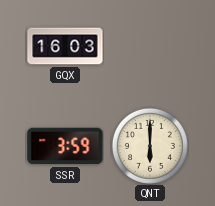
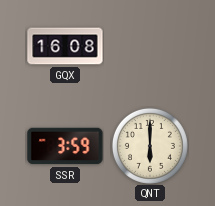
GQX: 16:03 -> 16:08 (65, 46)
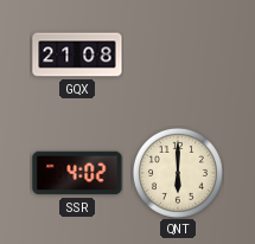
GQX: 16:08 -> 21:08 (77, 54)
SSR: 3:59 -> 4:02 (77, 173)
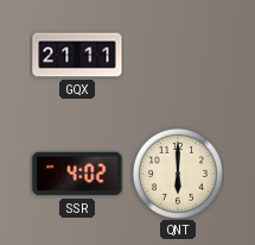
GQX: 21:08 -> 21:11 (77, 55)
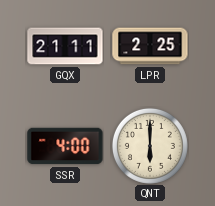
LPR: none -> 2:25 (150, 46)
SSR: 4:02 -> 4:00 (65, 146)
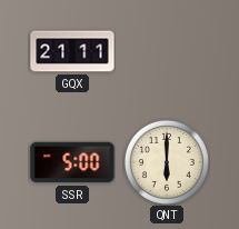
LPR: 2:25 -> none (150, 46)
SSR: 4:00 -> 5:00 (72, 162)
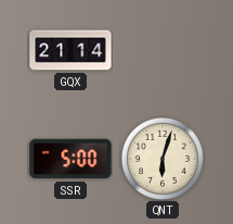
GQX: 21:11 -> 21:14 (70, 50)
QNT: 6:00 -> 6:03 (163, 159)
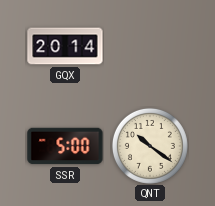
GQX: 21:14 -> 20:14 (65, 46)
QNT: 6:03 -> 10:21 (150, 146)
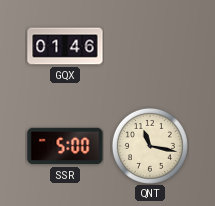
GQX: 20:14 -> 01:46 (65, 46)
QNT: 10:21 -> 11:17 (150, 146)
